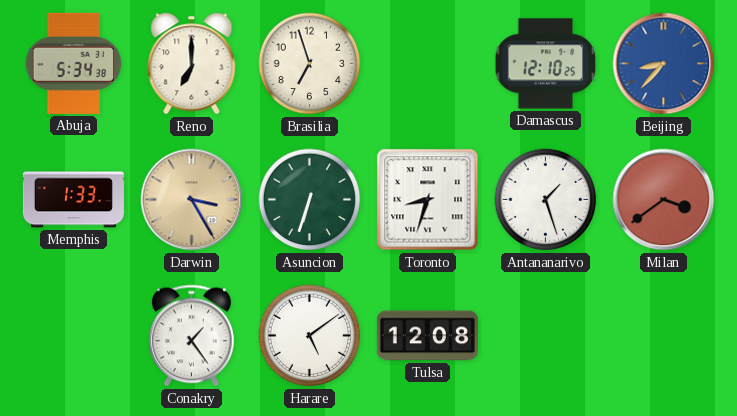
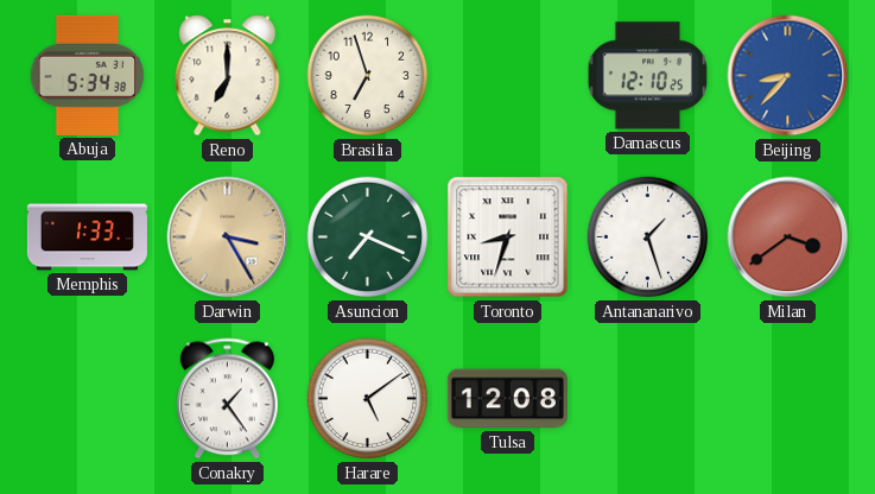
Asuncion: 6:33 -> 7:19 (368, 237)
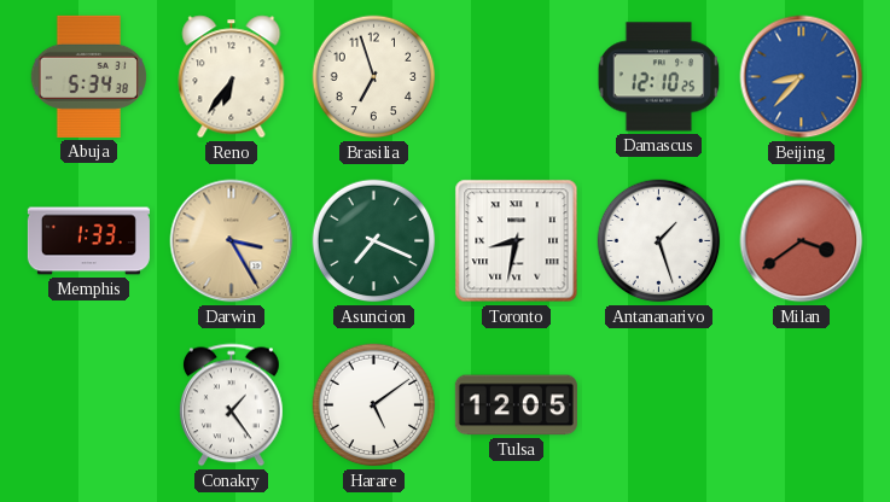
Reno: 7:00 -> 6:36 (232, 77)
Toronto: 8:33 -> 8:32 (517, 241)
Tulsa: 12:08 -> 12:05 (516, 405)
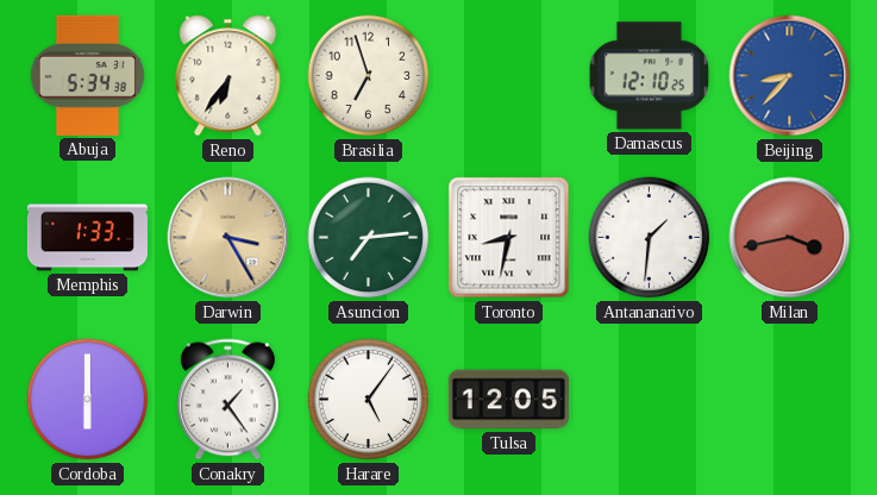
Asuncion: 7:19 -> 7:14 (369, 238)
Antananarivo: 1:27 -> 1:31 (650, 238)
Milan: 3:39 -> 3:43 (790, 238)
Cordoba: none -> 6:00 (88, 400)
Harare: 5:09 -> 5:06 (369, 400)
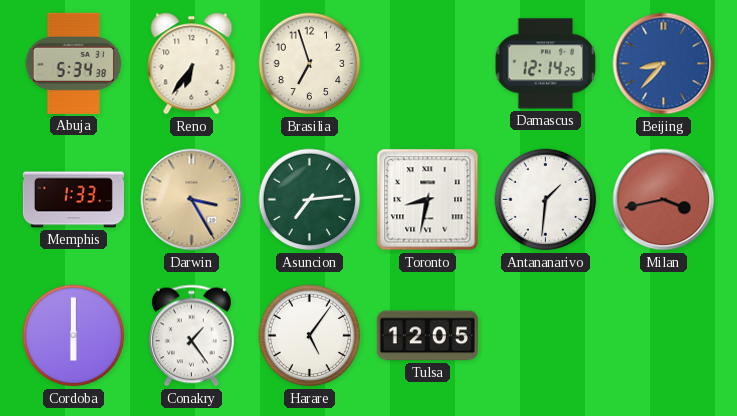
Damascus: 12:10 -> 12:14 (546, 64)
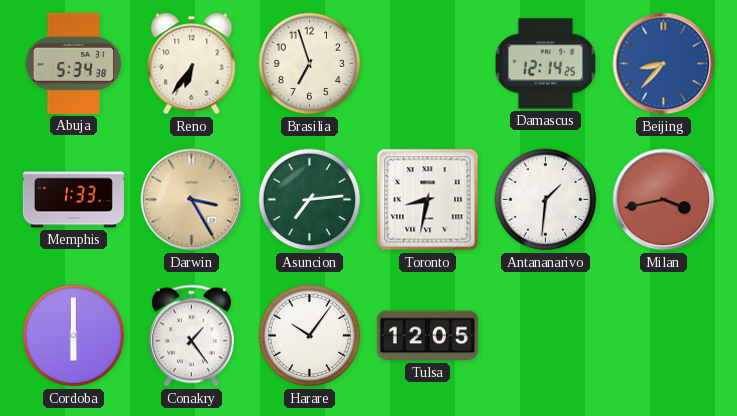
Harare: 5:06 -> 10:06 (310, 336)
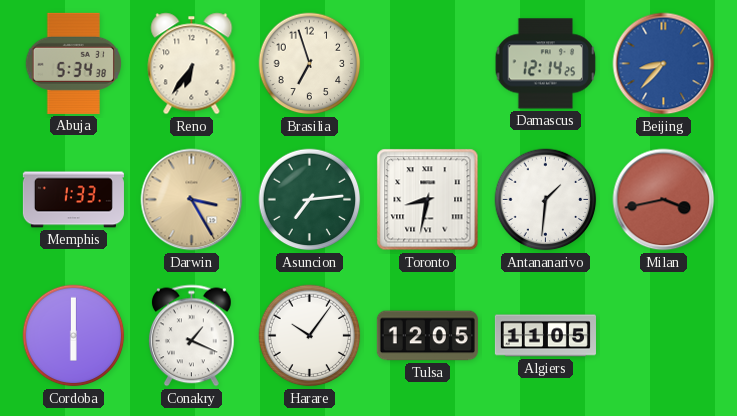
Conakry: 1:24 -> 1:19 (191, 336)
Algiers: none -> 11:05 (545, 336)
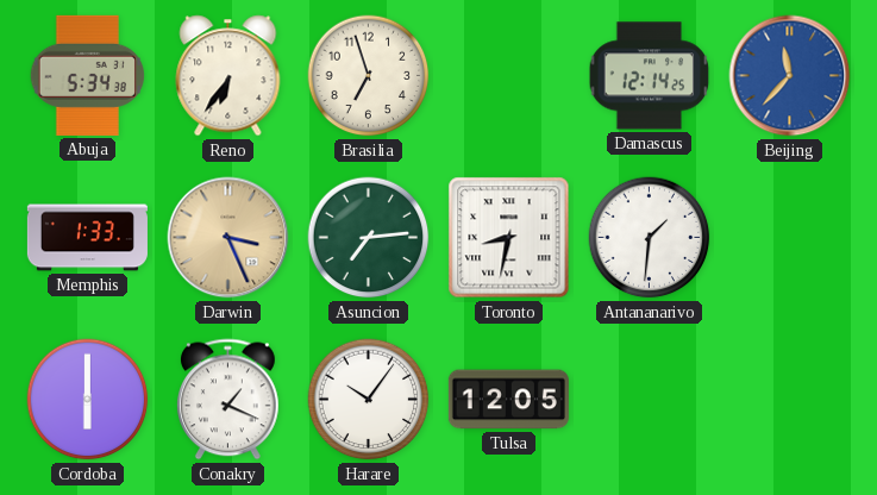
Beijing: 8:37 -> 11:37 (790, 76)
Darwin: 3:25 -> 3:26 (228, 238)
Milan: 3:43 -> none (664, 200)
Algiers: 11:05 -> none (545, 336)
